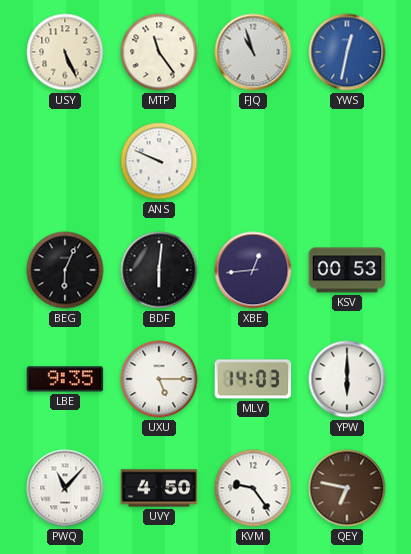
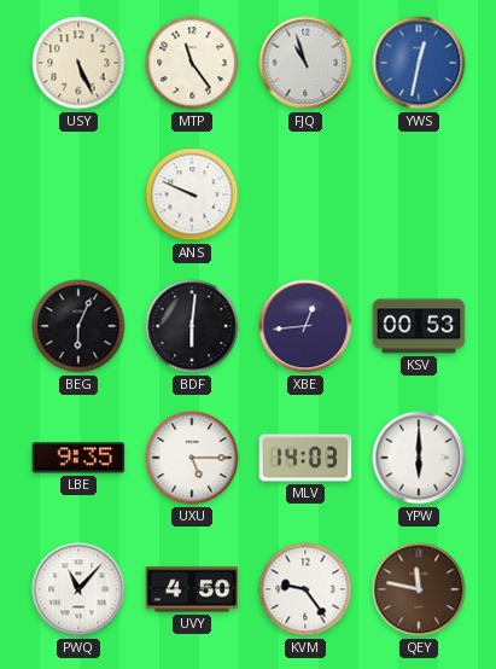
QEY: 6:47 -> 11:47 (419, 589)
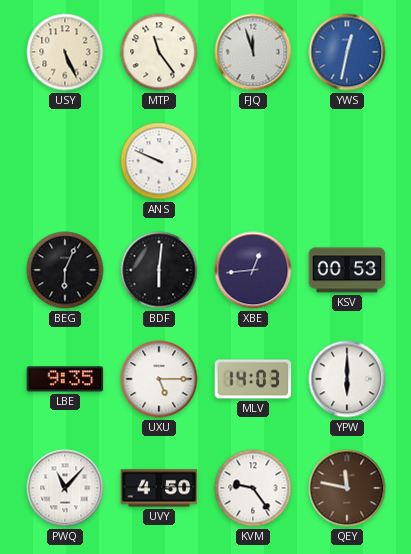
FJQ: 10:57 -> 11:57 (253, 52)
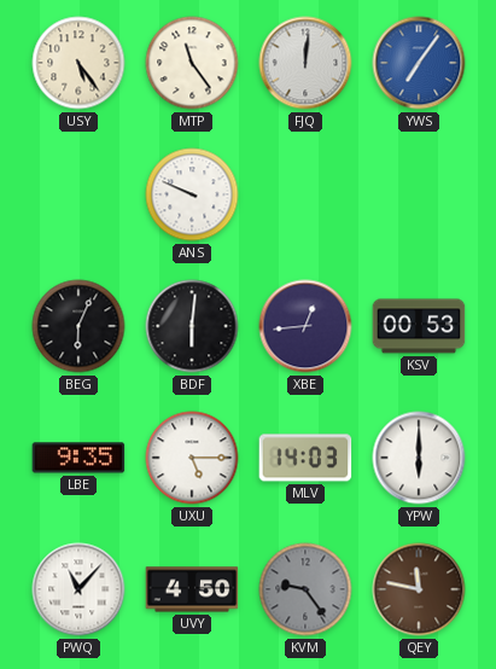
USY: 5:26 -> 5:24 (78, 63)
FJQ: 11:57 -> 12:01 (305, 63)
YWS: 12:32 -> 7:06 (419, 63)
KVM dial: white -> grey (305, 589)
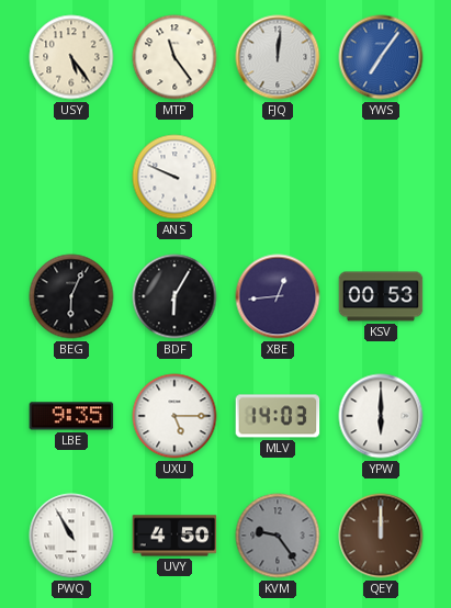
BDF: 6:01 -> 6:05 (174, 296)
PWQ: 11:07 -> 10:55 (71, 536)
QEY: 11:47 -> 12:00 (381, 536)
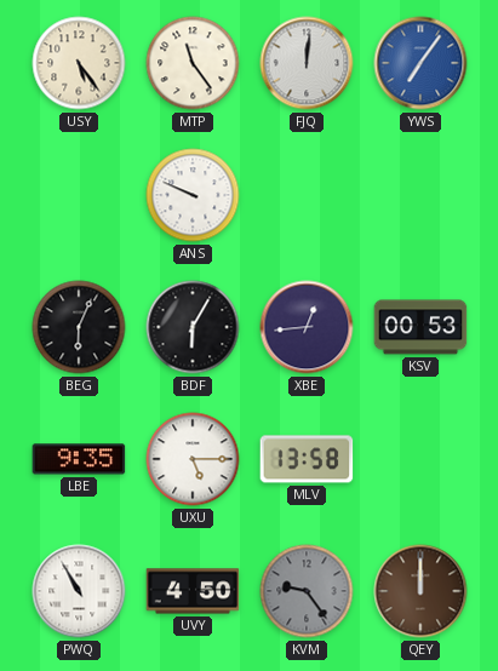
MLV: 14:03 -> 13:58 (307, 459)
YPW: 6:00 -> none (381, 416)
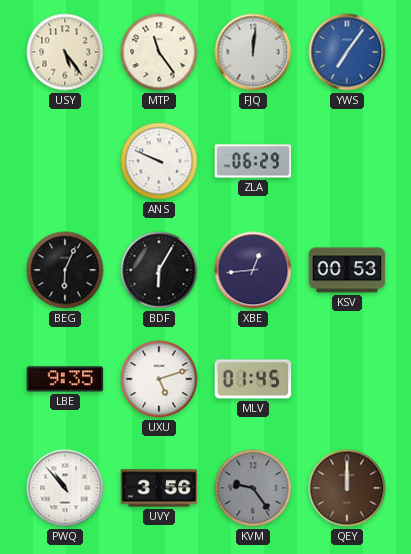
ZLA: none -> 06:29 (253, 161)
UXU: 5:15 -> 5:12 (159, 379)
MLV: 13:58 -> 01:45 (253, 379)
PWQ: 10:55 -> 10:53 (65, 488)
UVY: 4:50 -> 3:56 (159, 488)
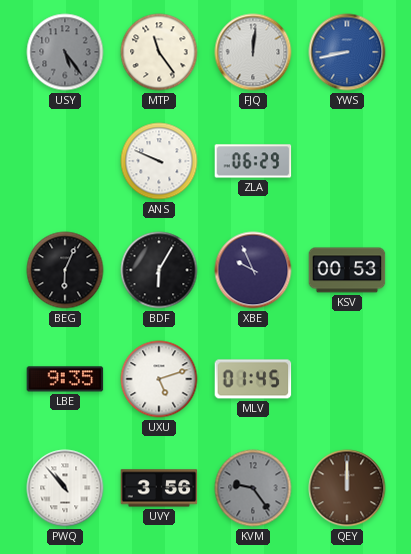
USY dial: cream -> grey (65, 52)
YWS: 7:06 -> 8:43 (347, 52)
XBE: 12:44 -> 9:56 (253, 270)
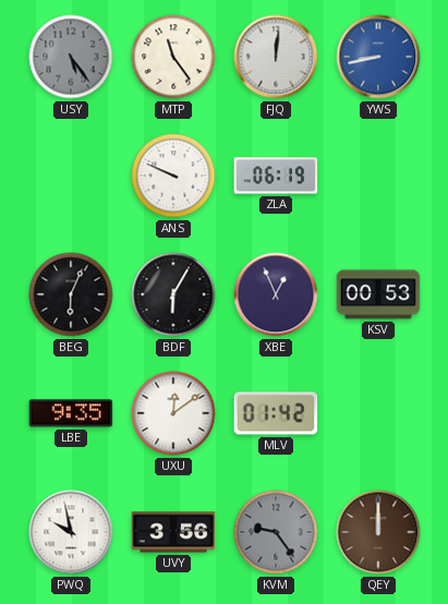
ZLA: 06:29 -> 06:19 (276, 176)
XBE: 9:56 -> 12:56 (276, 294)
UXU: 5:12 -> 12:09 (173, 413)
MLV: 01:45 -> 01:42 (276, 413)
PWQ: 10:53 -> 9:58 (71, 532)
